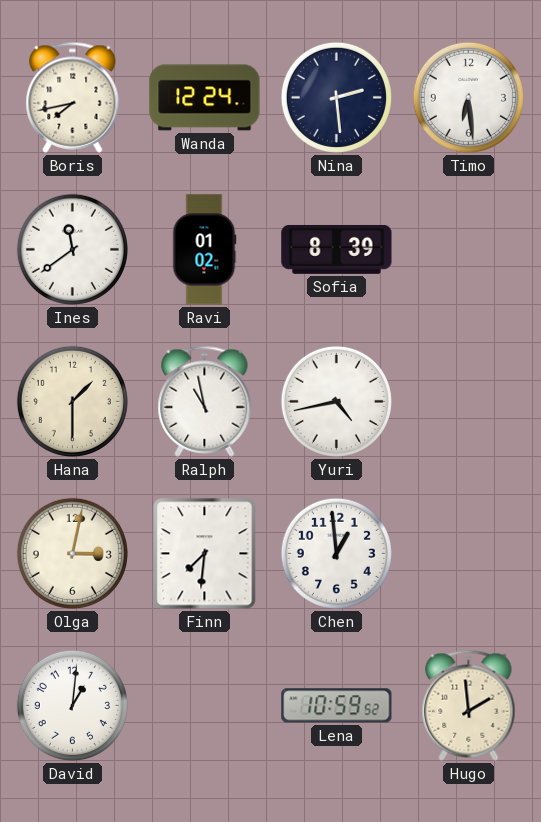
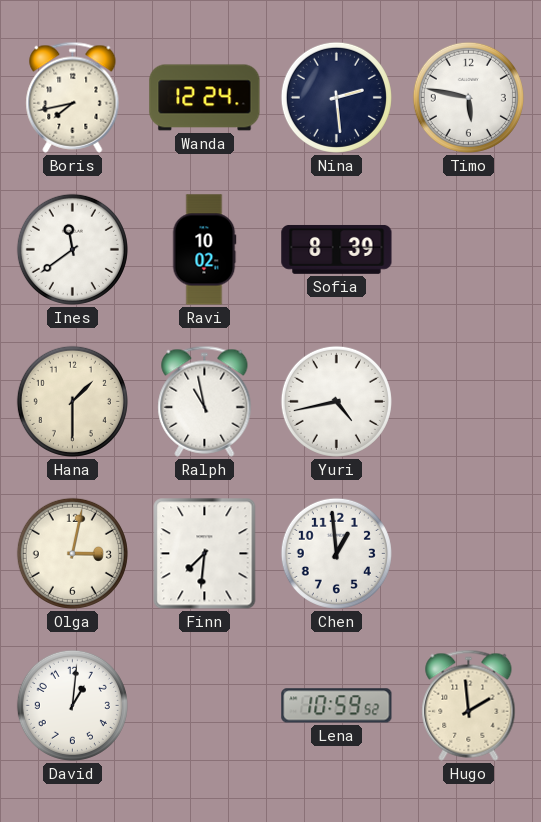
Timo: 6:29 -> 5:47 (468, 97)
Ravi: 01:02 -> 10:02 (204, 250)
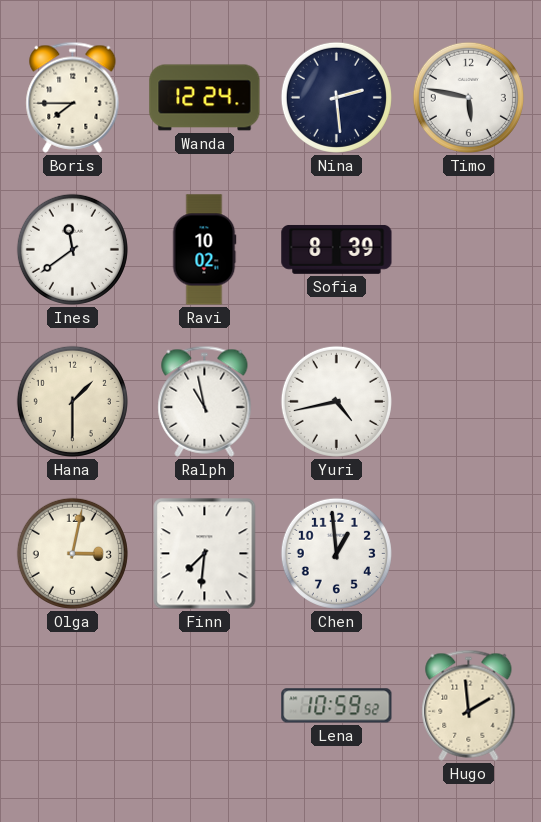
Boris: 7:43 -> 7:45 (73, 97)
David: 1:01 -> none (72, 705)
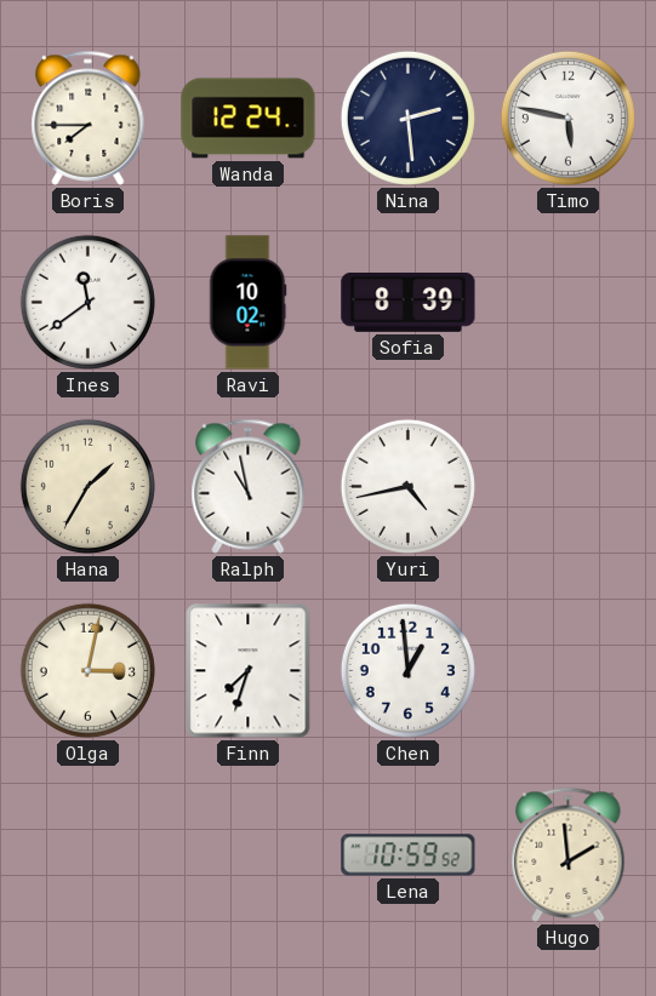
Hana: 1:30 -> 1:35 (87, 486)
Finn: 7:31 -> 7:33 (249, 671)
